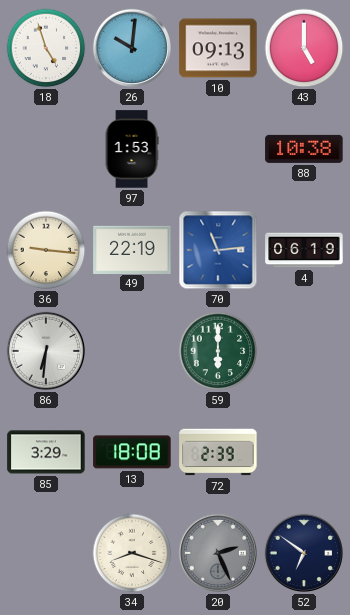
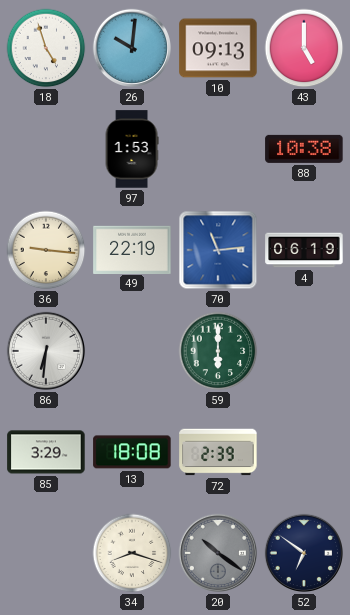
20: 2:26 -> 10:21 (218, 553)
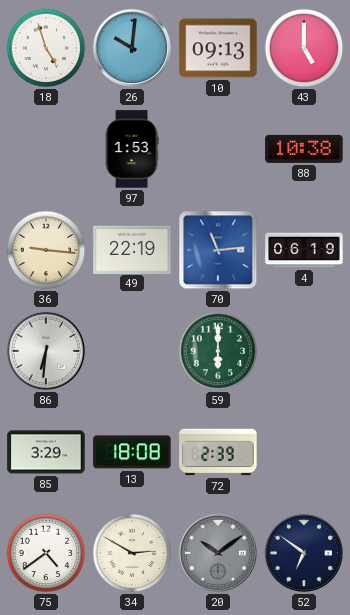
75: none -> 4:39 (46, 553)
34: 8:18 -> 2:50 (132, 553)
20: 10:21 -> 10:09 (218, 553)
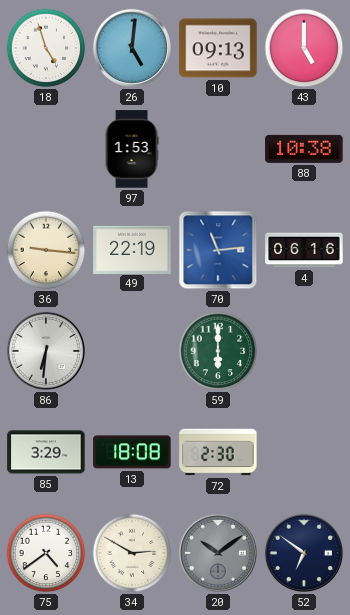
26: 10:01 -> 5:01 (132, 48)
4: 06:19 -> 06:16 (304, 250)
72: 2:39 -> 2:30 (218, 452)
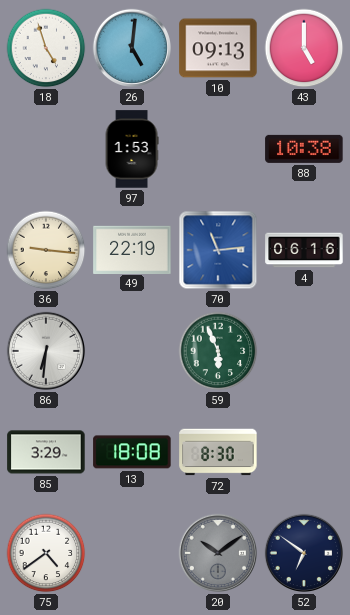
59: 6:00 -> 5:56 (218, 351)
72: 2:30 -> 8:30 (218, 452)
34: 2:50 -> none (132, 553)
